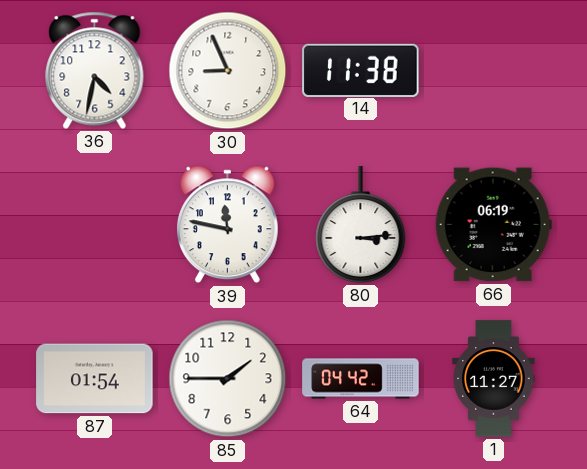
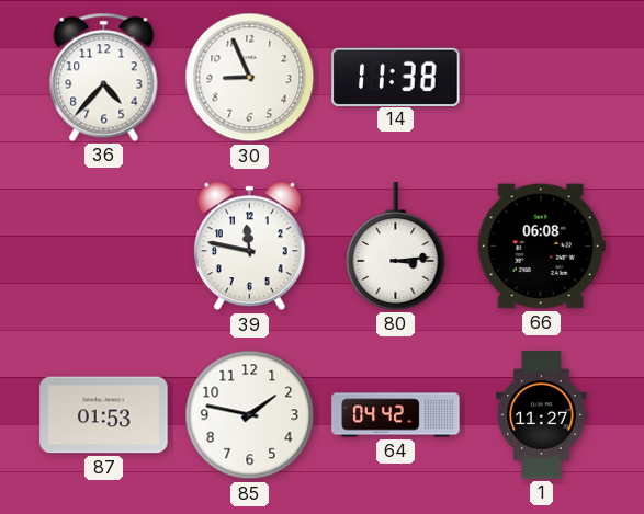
36: 4:32 -> 4:37 (104, 77)
66: 06:19 -> 06:08 (541, 247)
87: 01:54 -> 01:53 (104, 415)
85: 1:45 -> 1:47 (250, 415)
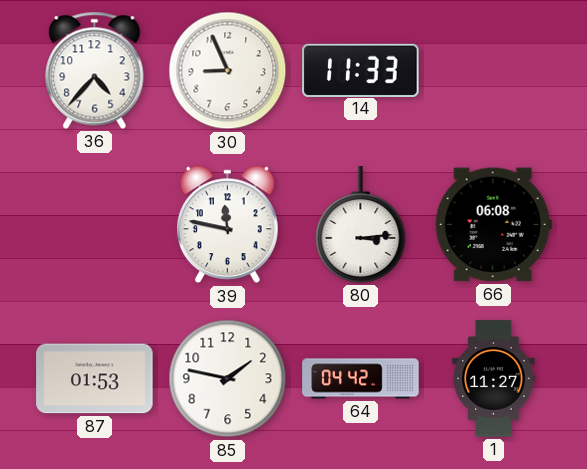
14: 11:38 -> 11:33 (361, 70)
